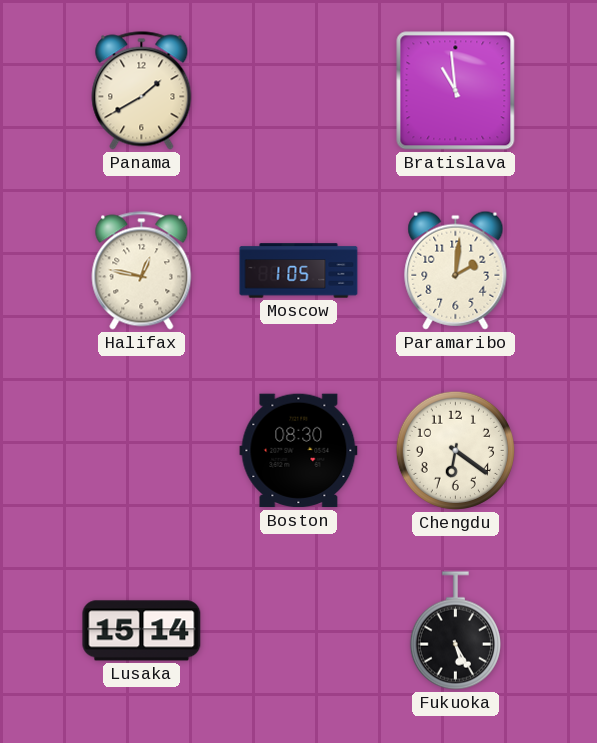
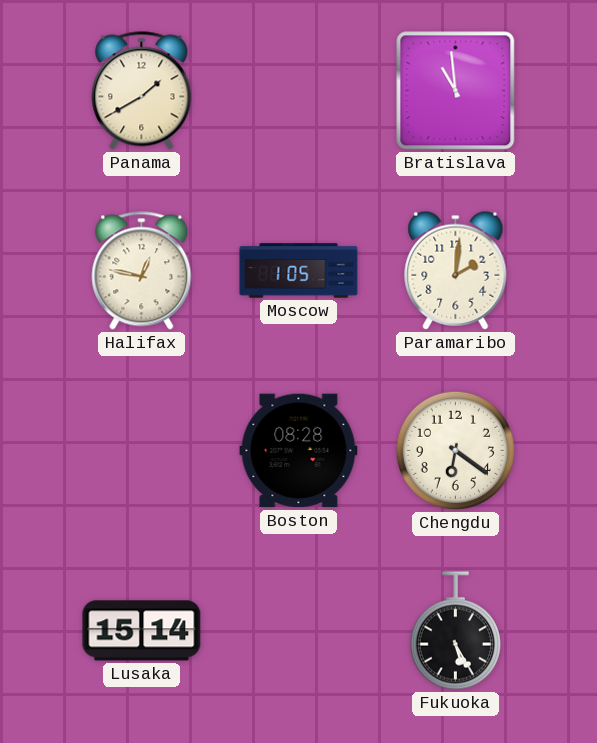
Boston: 08:30 -> 08:28 (299, 451)
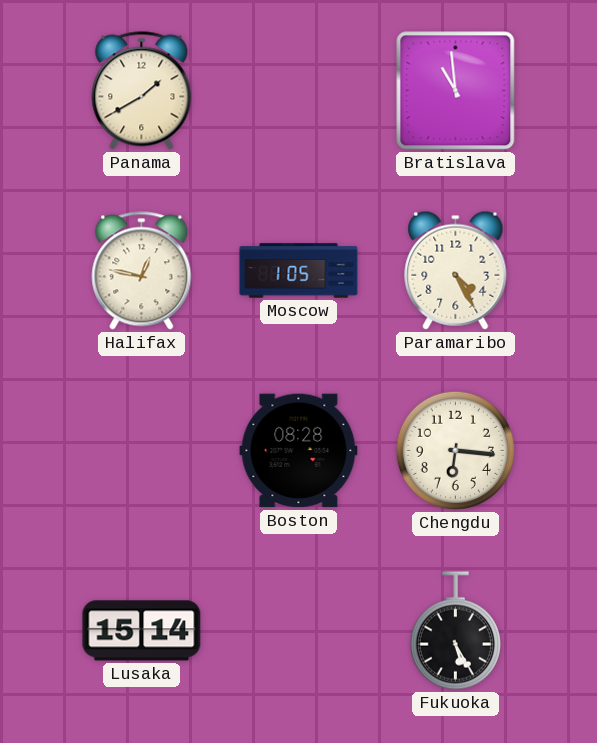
Paramaribo: 2:01 -> 4:25 (456, 270)
Chengdu: 6:21 -> 6:16 (455, 450)
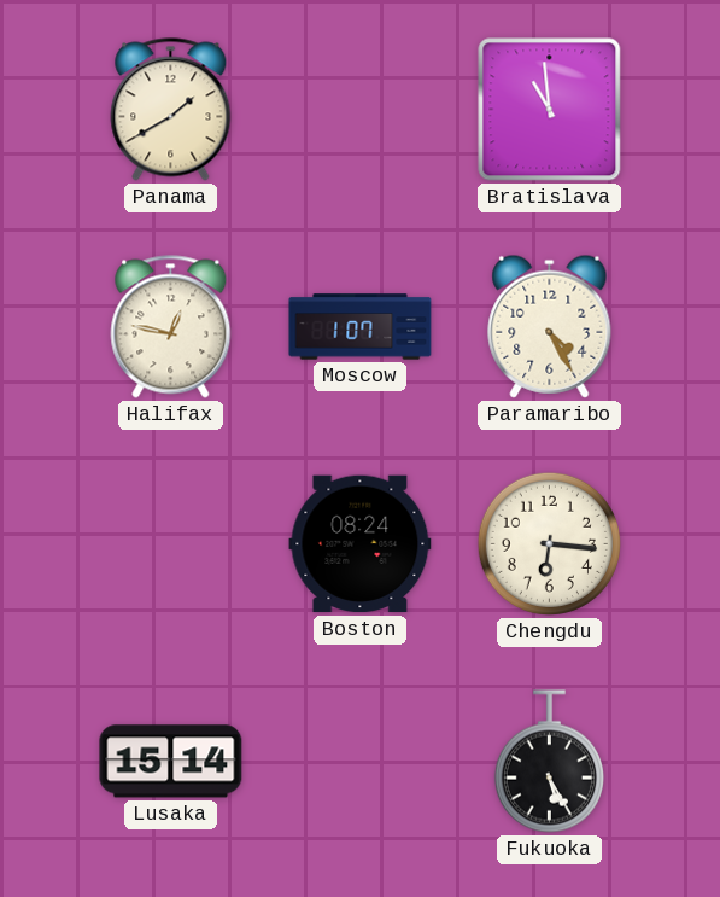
Moscow: 1:05 -> 1:07 (361, 327)
Boston: 08:28 -> 08:24 (361, 544)
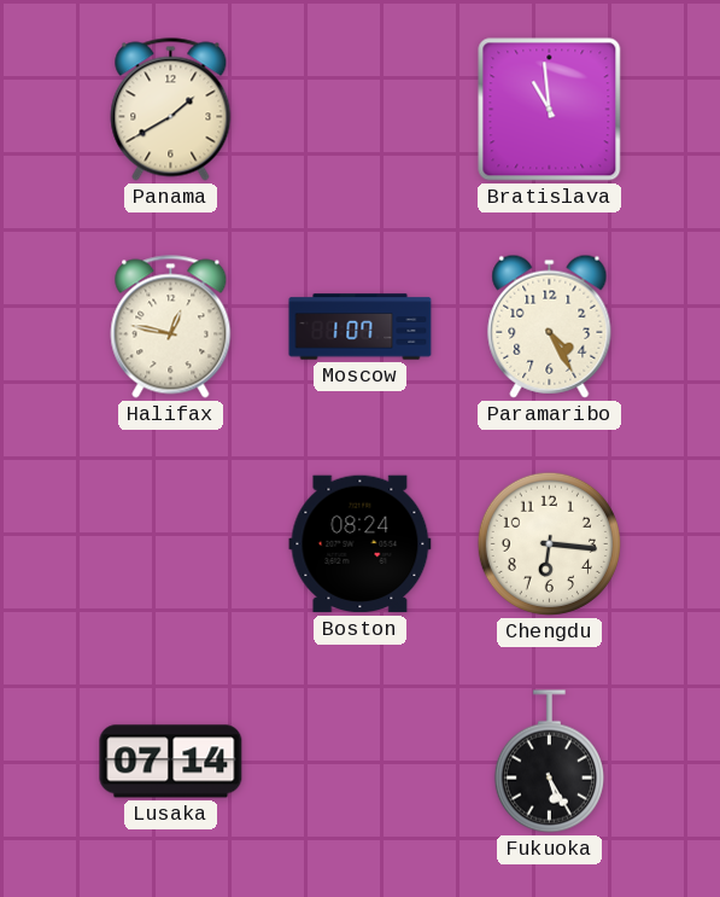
Lusaka: 15:14 -> 07:14 (171, 762)
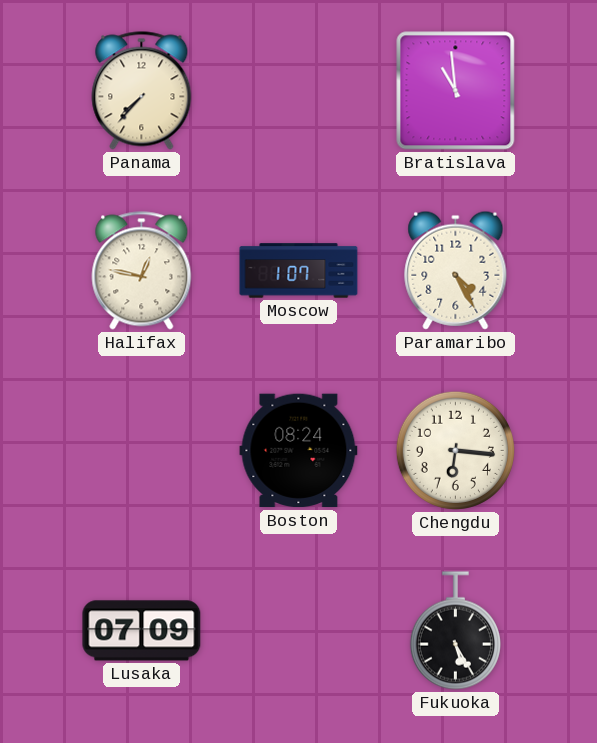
Panama: 1:40 -> 7:37 (142, 91)
Lusaka: 07:14 -> 07:09 (142, 631)
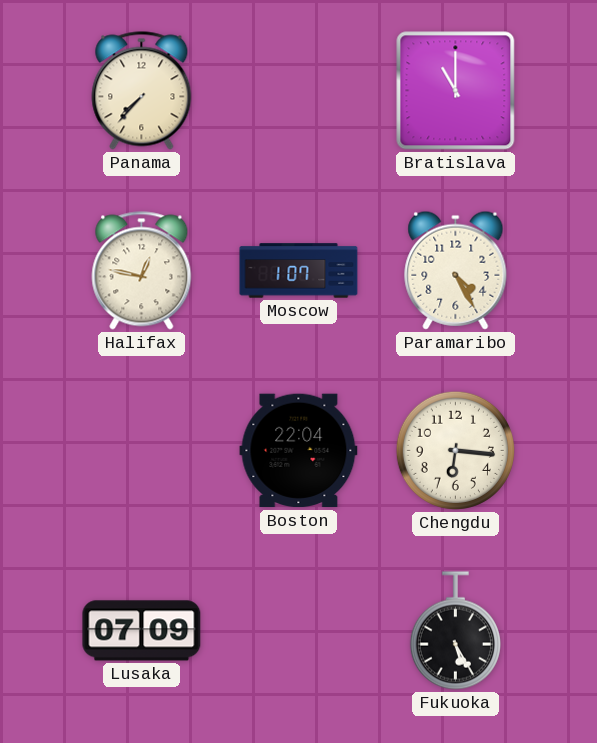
Bratislava: 10:59 -> 11:00 (456, 91)
Boston: 08:24 -> 22:04 (299, 451)
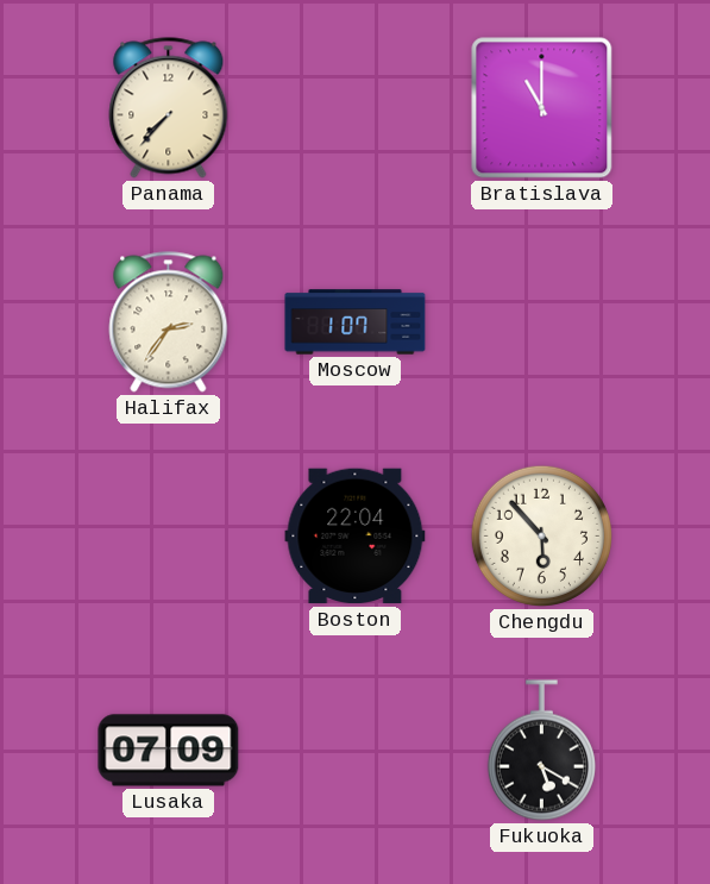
Halifax: 12:47 -> 2:36 (169, 322)
Paramaribo: 4:25 -> none (456, 270)
Chengdu: 6:16 -> 5:53 (541, 535)
Fukuoka: 5:25 -> 5:20 (541, 751)
